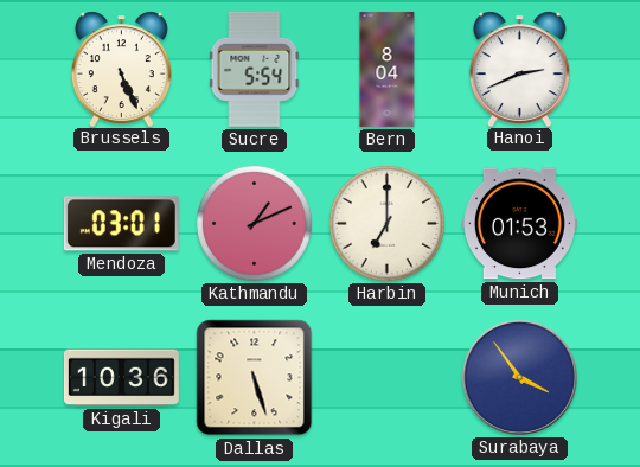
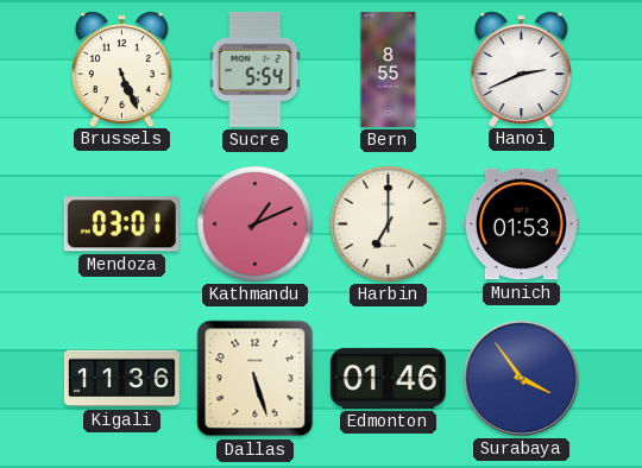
Bern: 8:04 -> 8:55 (389, 69)
Kigali: 10:36 -> 11:36 (121, 379)
Edmonton: none -> 01:46 (388, 378)
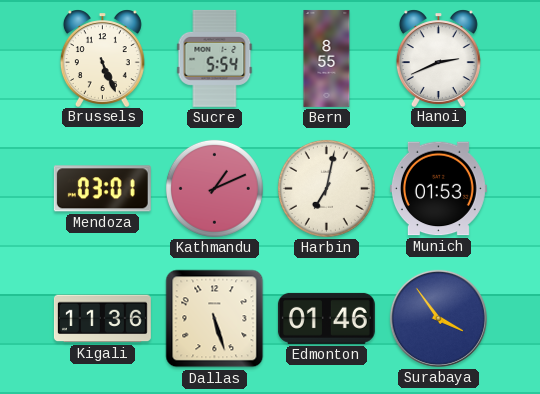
Harbin: 7:00 -> 7:02 (326, 188)
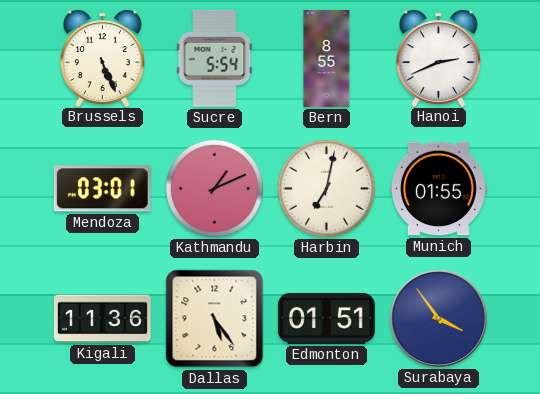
Munich: 01:53 -> 01:55 (438, 189)
Dallas: 5:27 -> 5:24 (215, 319)
Edmonton: 01:46 -> 01:51 (326, 318)
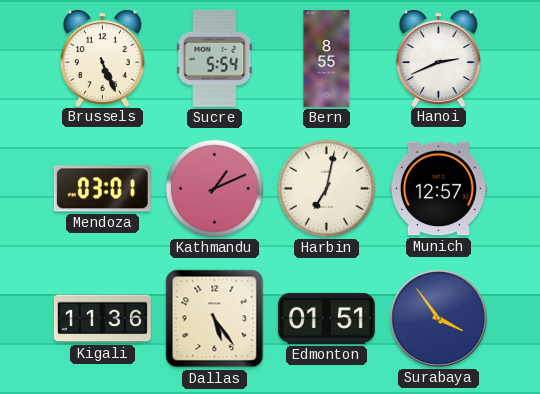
Munich: 01:55 -> 12:57 (438, 189)
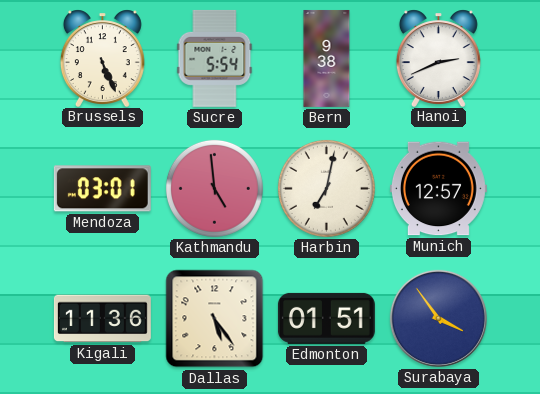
Bern: 8:55 -> 9:38 (327, 58)
Kathmandu: 1:11 -> 4:59 (214, 188)
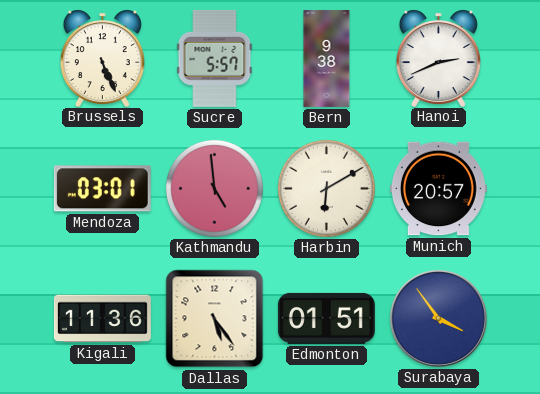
Sucre: 5:54 -> 5:57 (215, 58)
Harbin: 7:02 -> 6:10 (326, 188)
Munich: 12:57 -> 20:57 (438, 189)
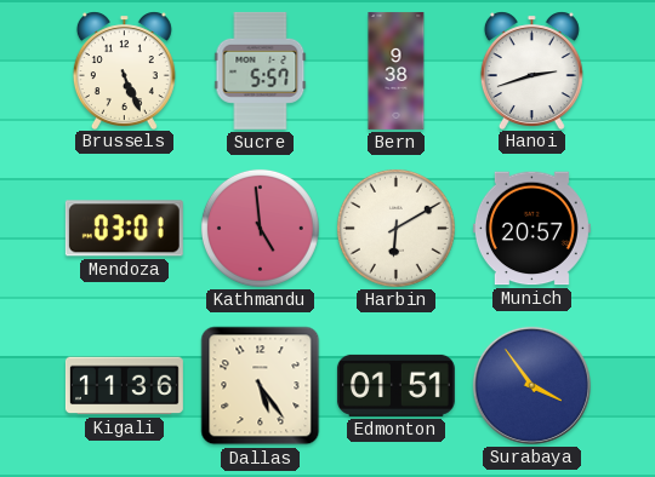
Hanoi: 2:41 -> 2:42 (531, 70)
